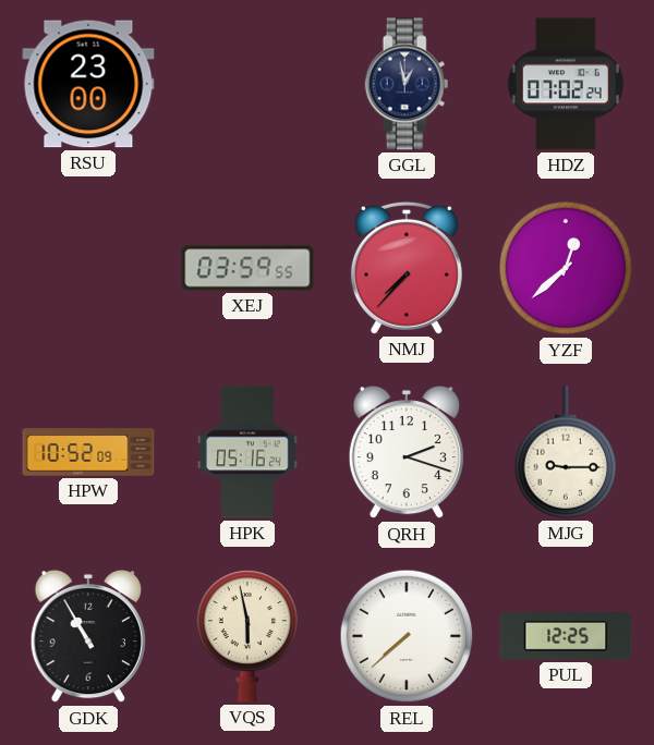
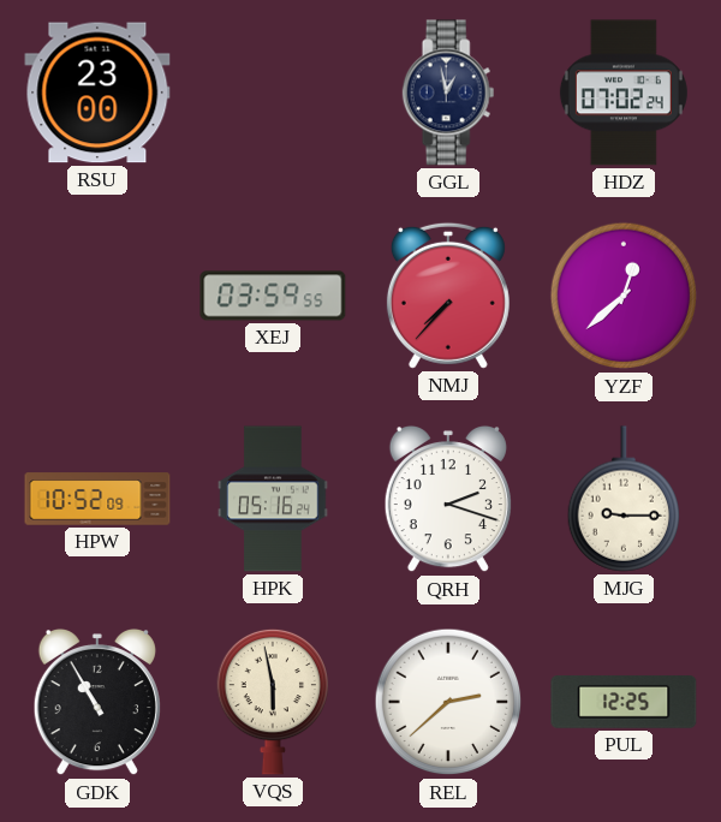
REL: 7:38 -> 2:38 (448, 702)
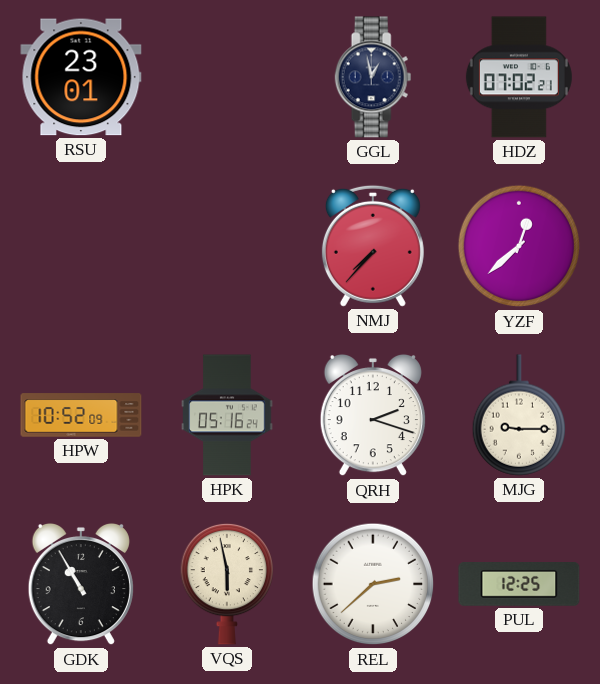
RSU: 23:00 -> 23:01 (81, 77)
HDZ: 07:02:24 -> 07:02:21 (519, 77)
XEJ: 03:59 -> none (273, 296)
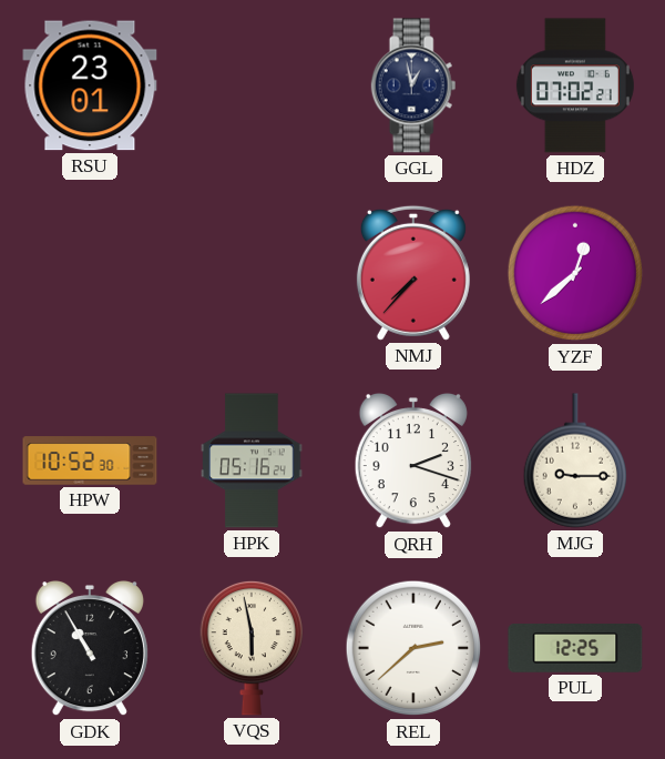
HPW: 10:52:09 -> 10:52:30 (90, 461)
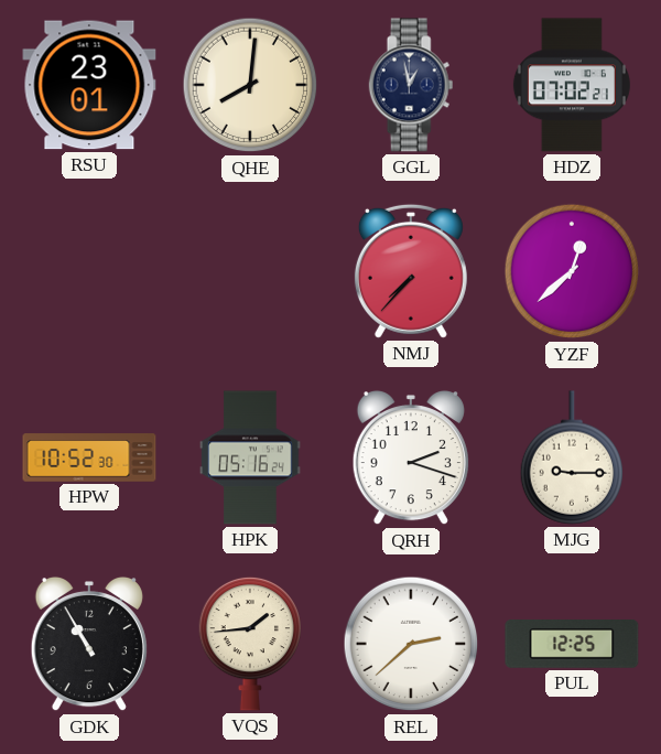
QHE: none -> 8:01 (250, 85)
VQS: 5:58 -> 1:44 (250, 644)
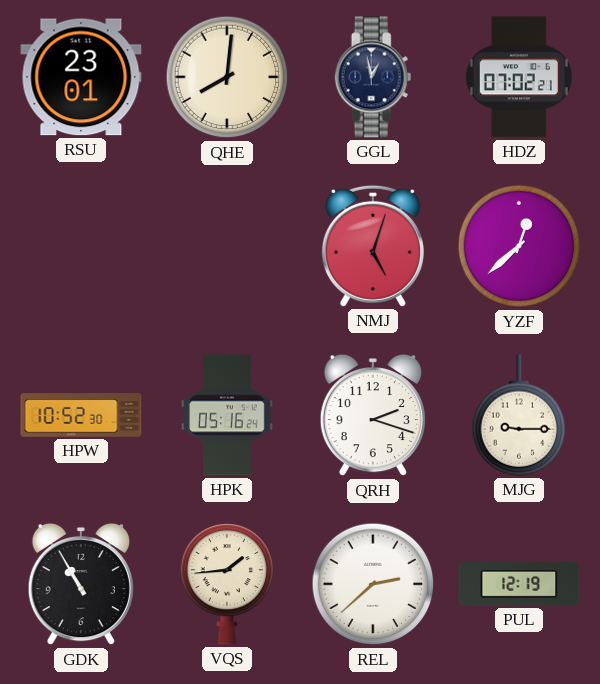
NMJ: 7:37 -> 5:03 (373, 246)
PUL: 12:25 -> 12:19 (519, 584)
